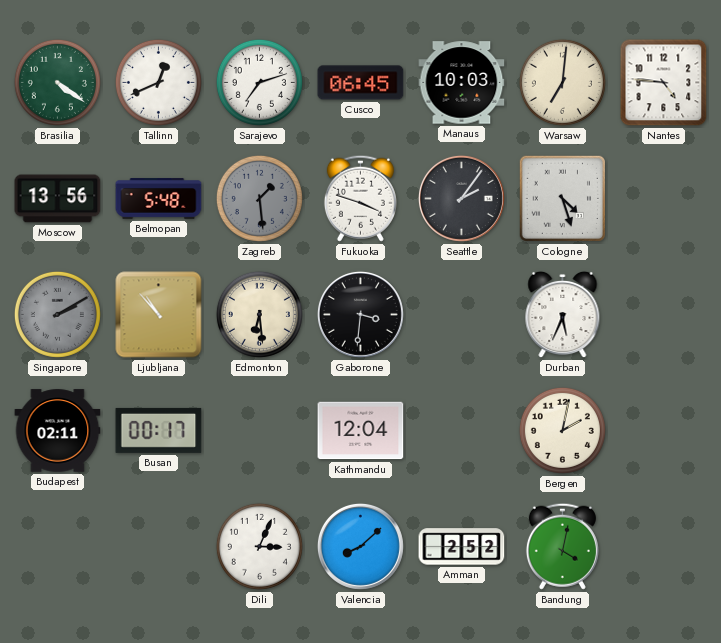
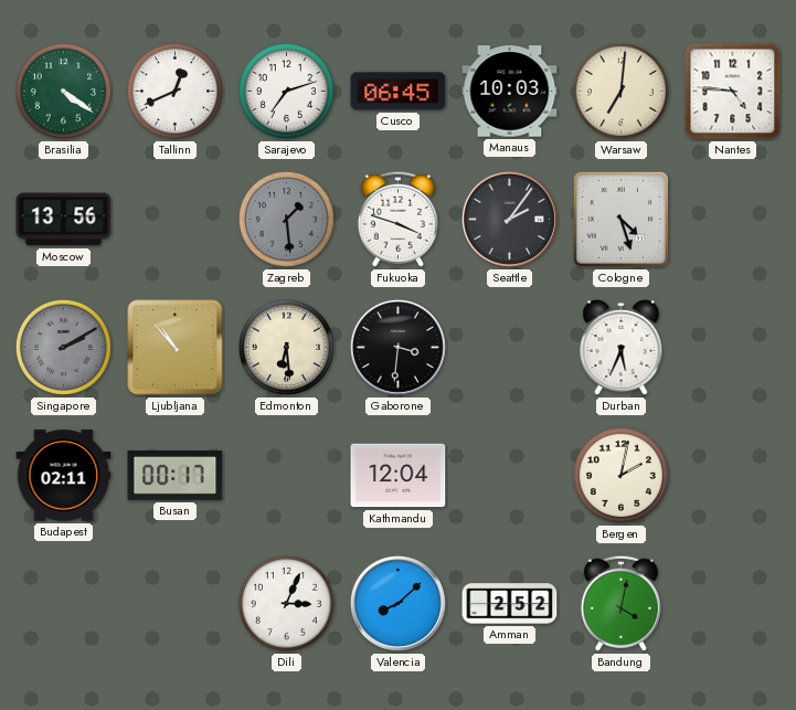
Belmopan: 5:48 -> none (159, 199)
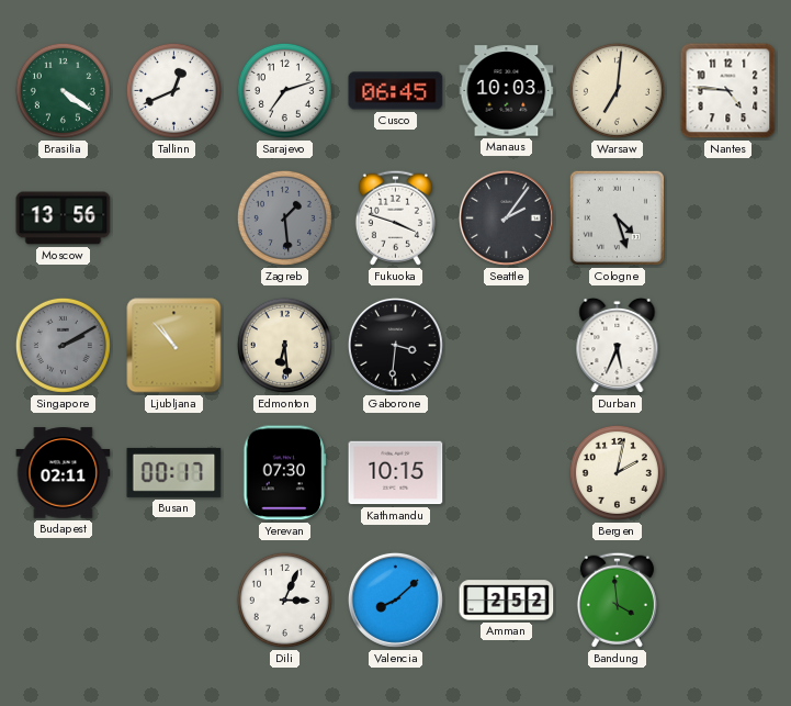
Yerevan: none -> 07:30 (285, 473)
Kathmandu: 12:04 -> 10:15 (396, 473)
Bandung: 4:02 -> 3:59 (617, 599)
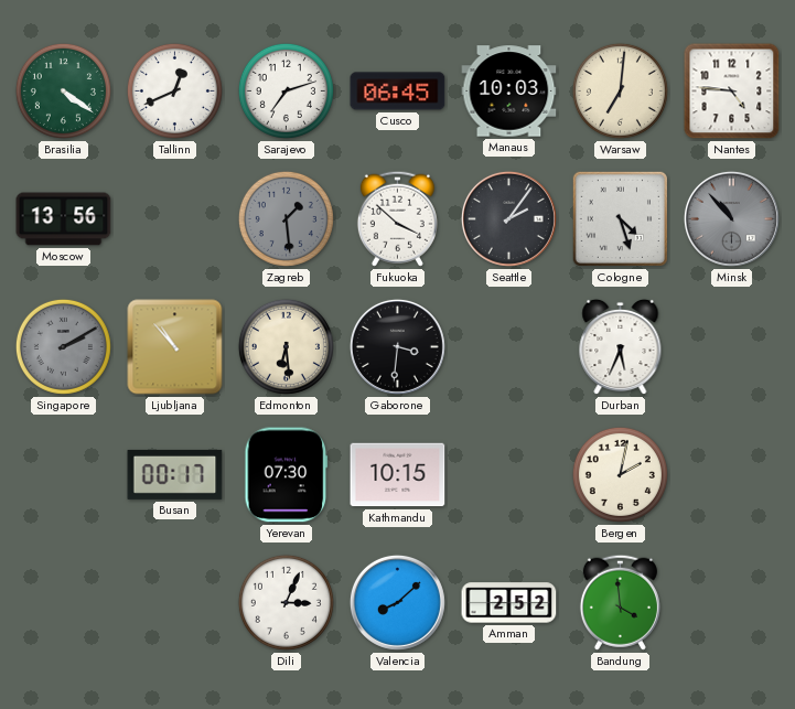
Fukuoka: 3:48 -> 3:52 (397, 218)
Minsk: none -> 10:53 (731, 218)
Budapest: 02:11 -> none (64, 473)
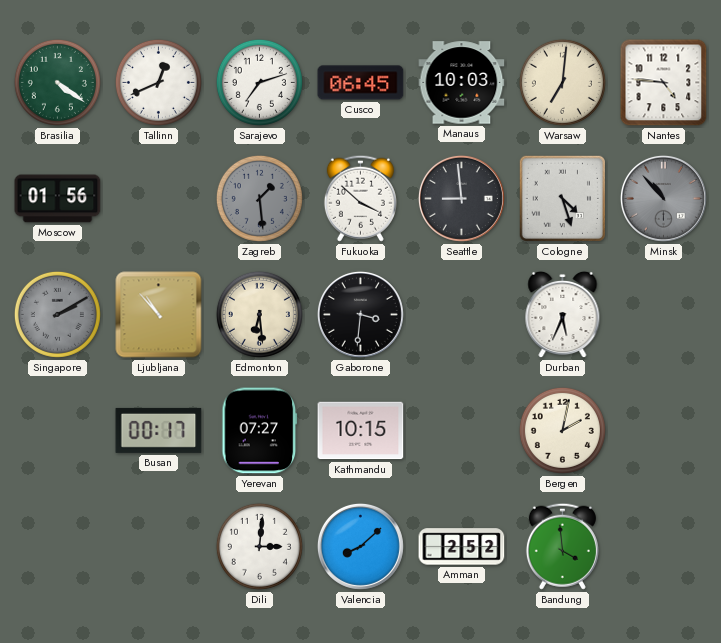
Moscow: 13:56 -> 01:56 (58, 199)
Seattle: 2:06 -> 8:59 (461, 198)
Yerevan: 07:30 -> 07:27 (260, 431)
Dili: 3:04 -> 3:01 (259, 546)
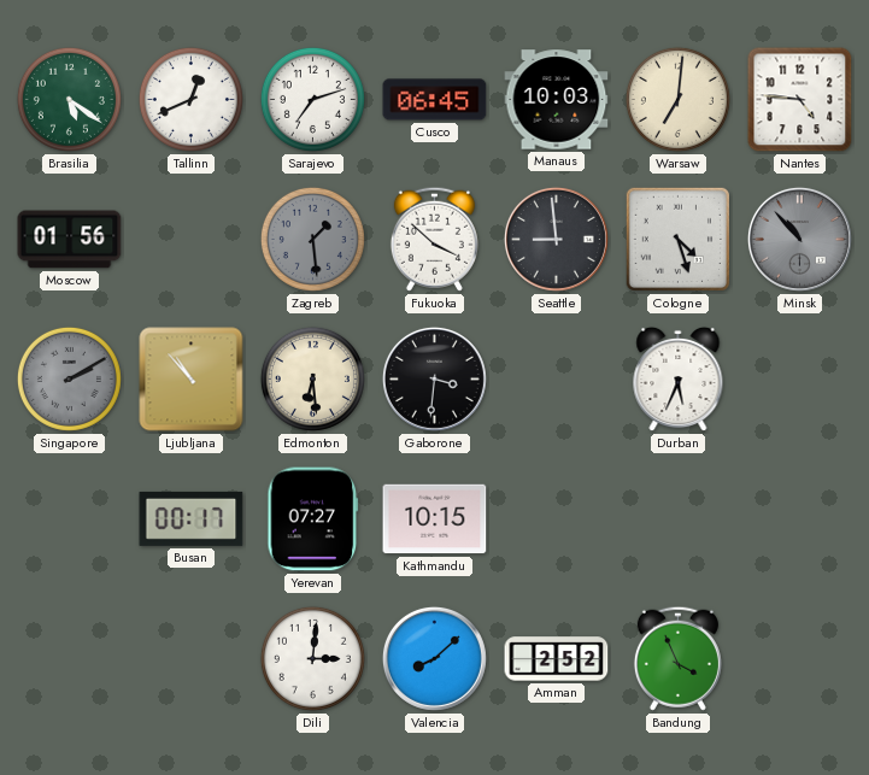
Brasilia: 4:21 -> 5:21 (69, 99)
Bergen: 2:02 -> none (562, 430)
Bandung: 3:59 -> 3:56 (677, 658)
